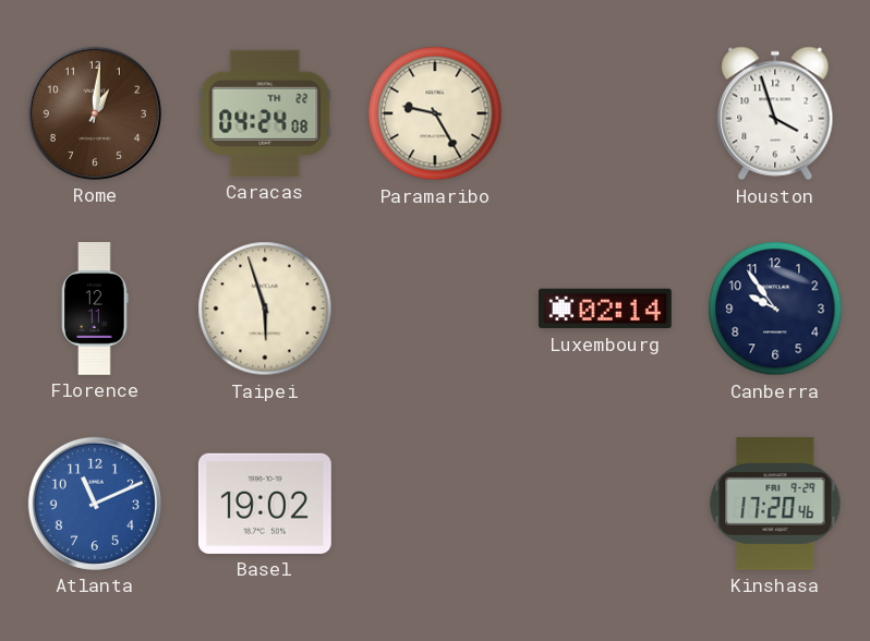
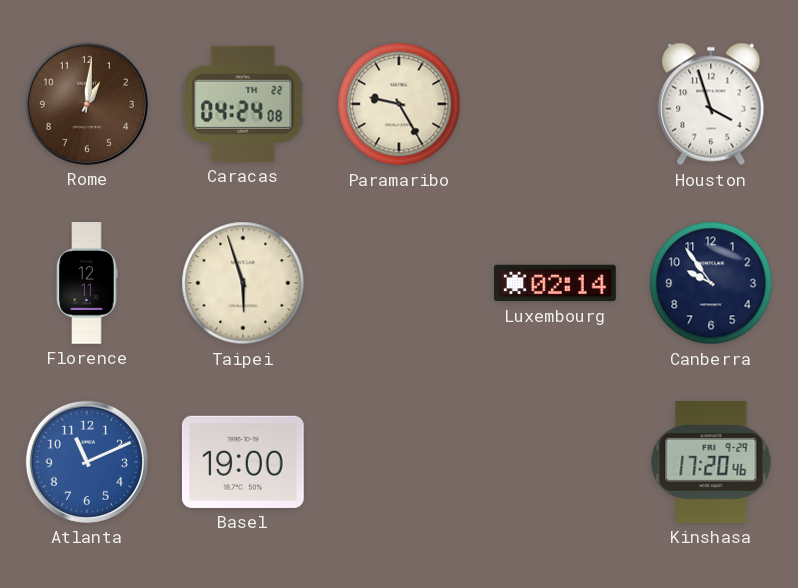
Basel: 19:02 -> 19:00 (243, 462)
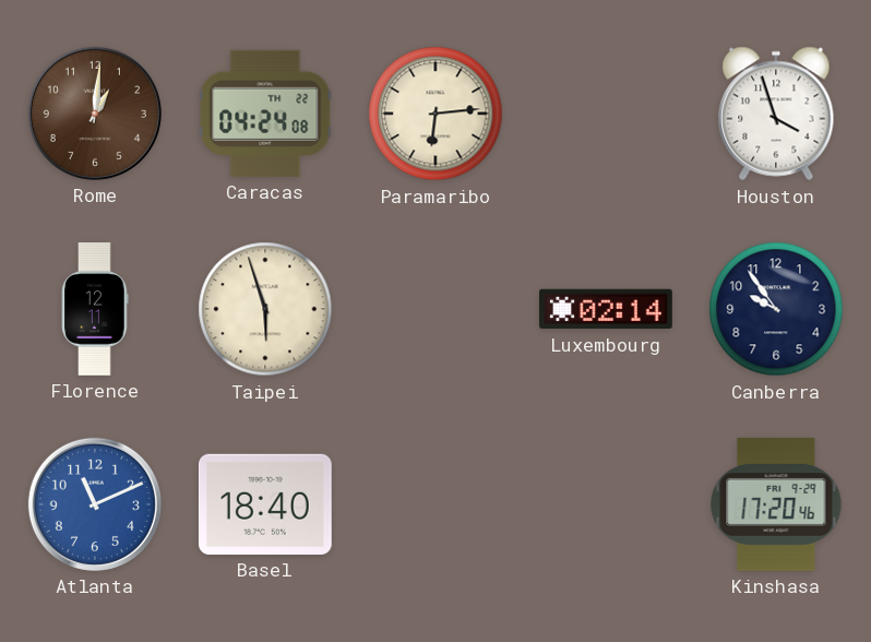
Paramaribo: 9:25 -> 6:14 (435, 114)
Basel: 19:00 -> 18:40 (265, 504)
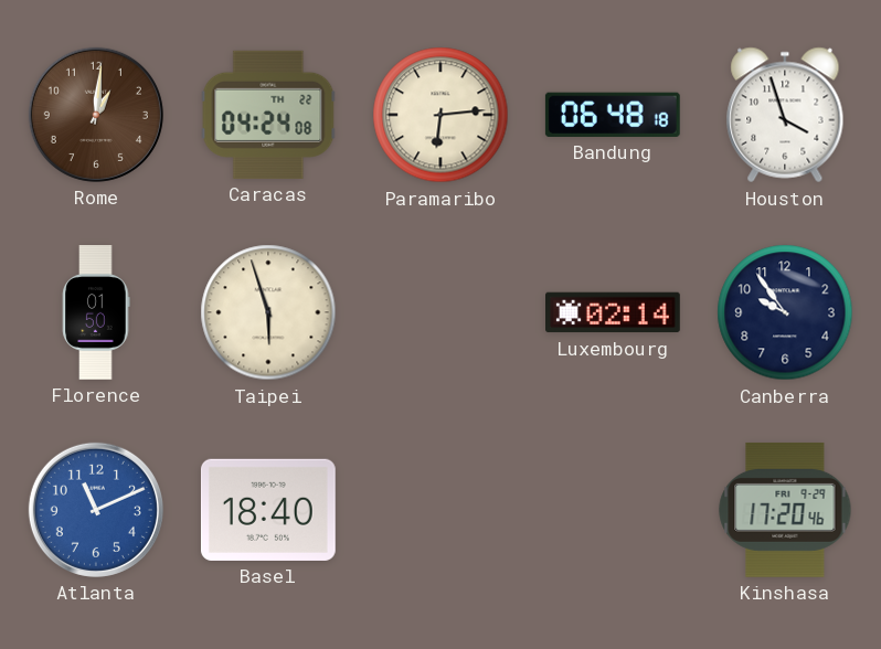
Bandung: none -> 06:48 (613, 115)
Florence: 12:11 -> 01:50 (96, 313)
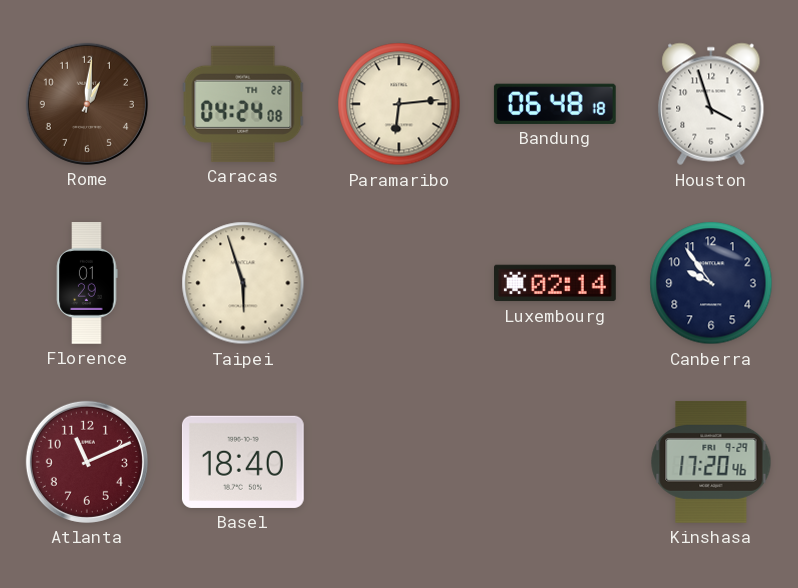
Florence: 01:50 -> 01:29 (87, 284)
Atlanta dial: blue -> burgundy (87, 462)
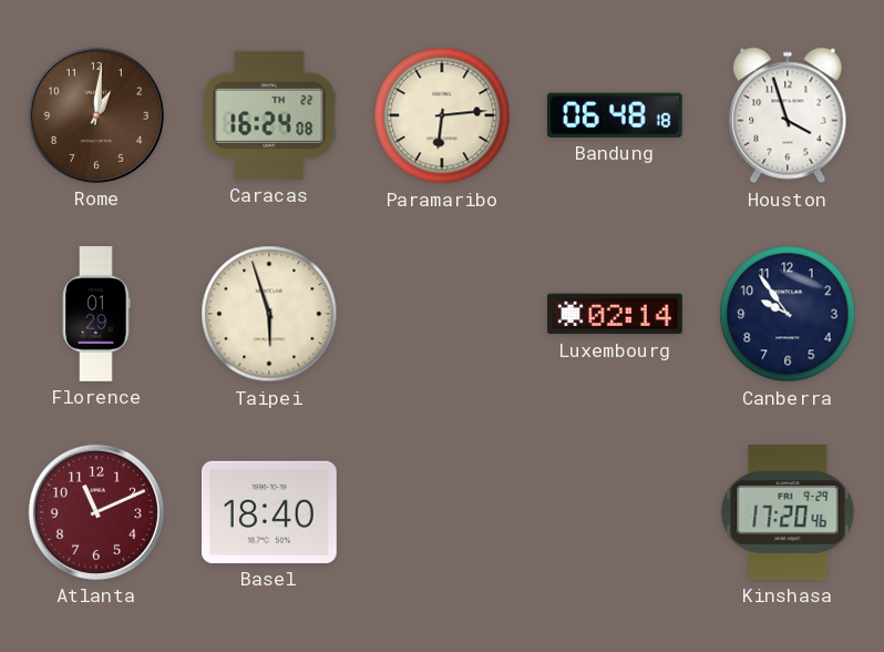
Caracas: 04:24 -> 16:24 (269, 115)
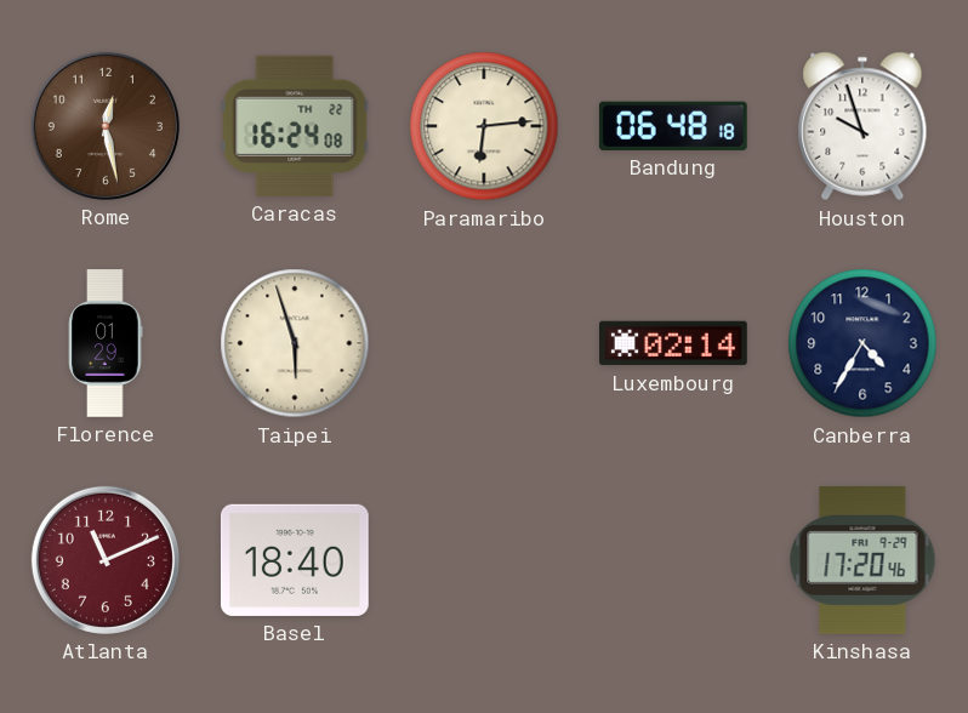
Rome: 1:01 -> 12:28 (106, 126)
Houston: 3:57 -> 9:57 (862, 126)
Canberra: 9:54 -> 4:35 (862, 343)
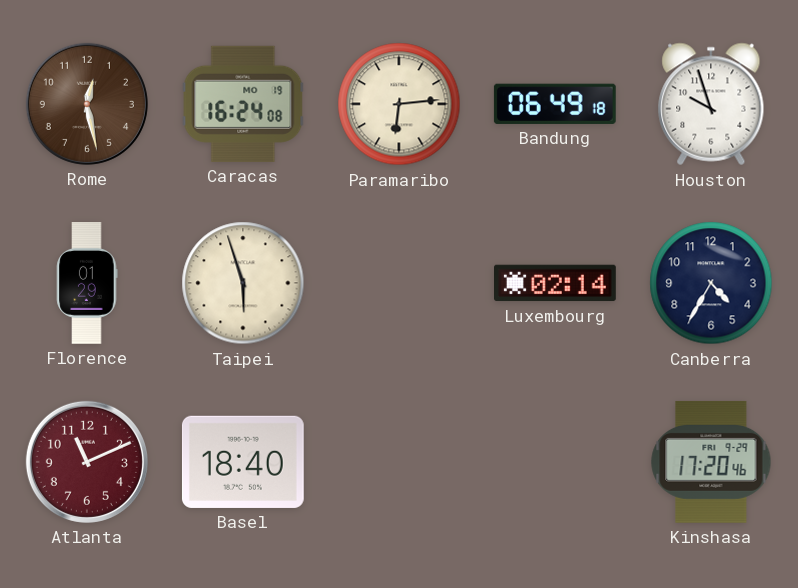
Caracas date: TH 22 -> MO 19 (243, 104)
Bandung: 06:48 -> 06:49 (555, 104)
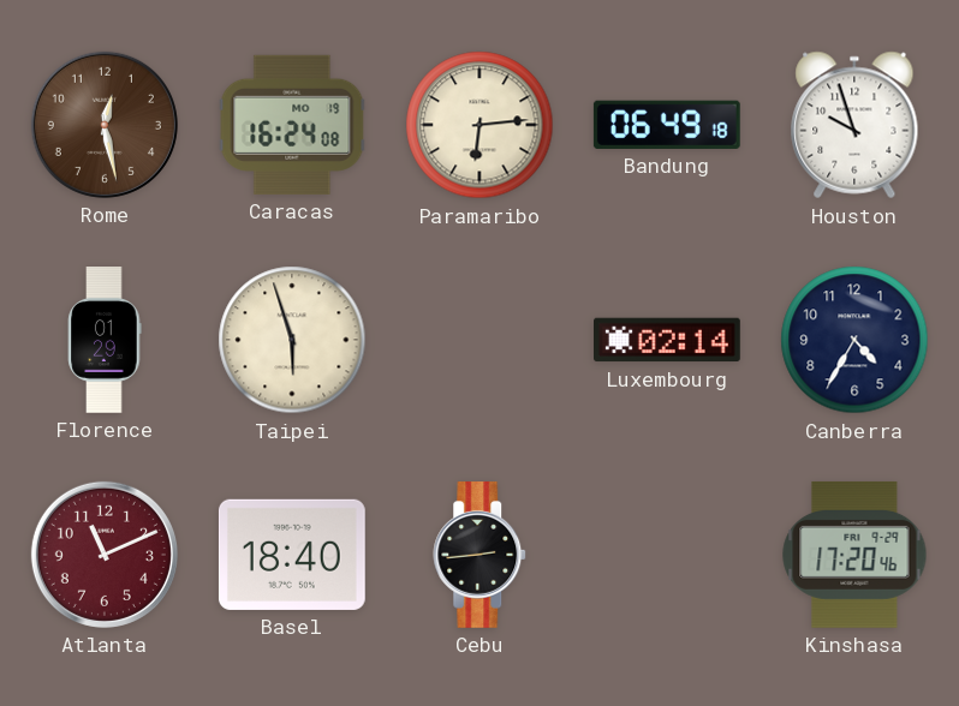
Cebu: none -> 2:44 (481, 556)
